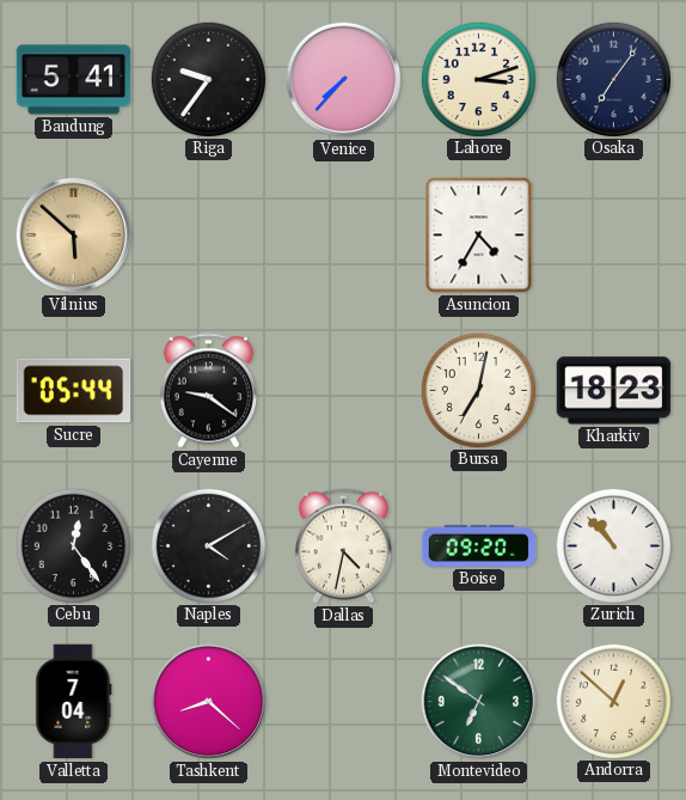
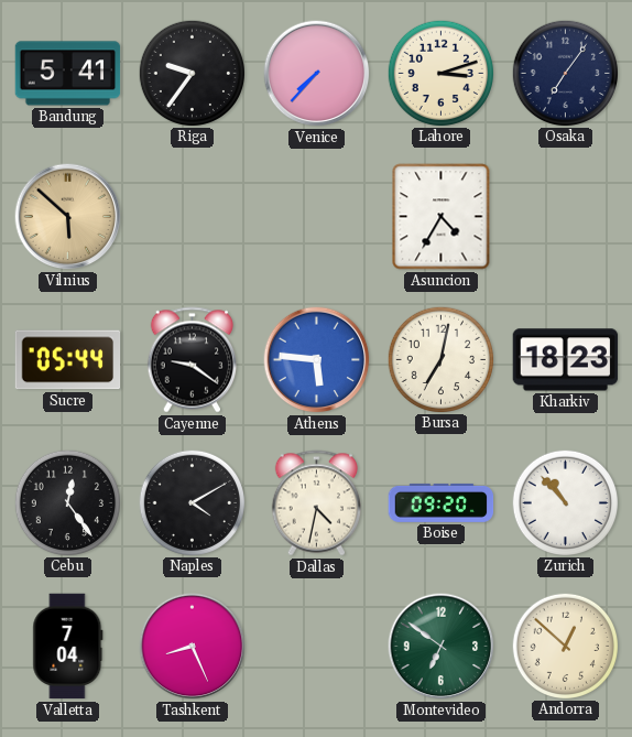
Athens: none -> 5:46 (317, 360)
Tashkent: 8:22 -> 8:26 (193, 647)
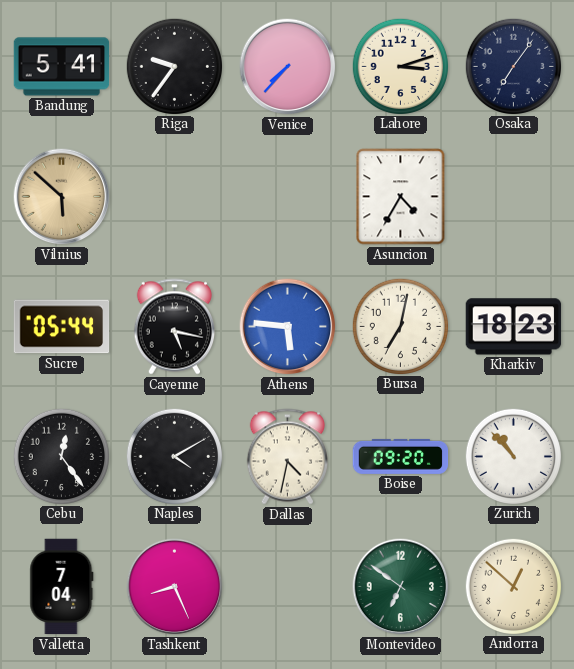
Cayenne: 9:21 -> 5:17 (174, 327)
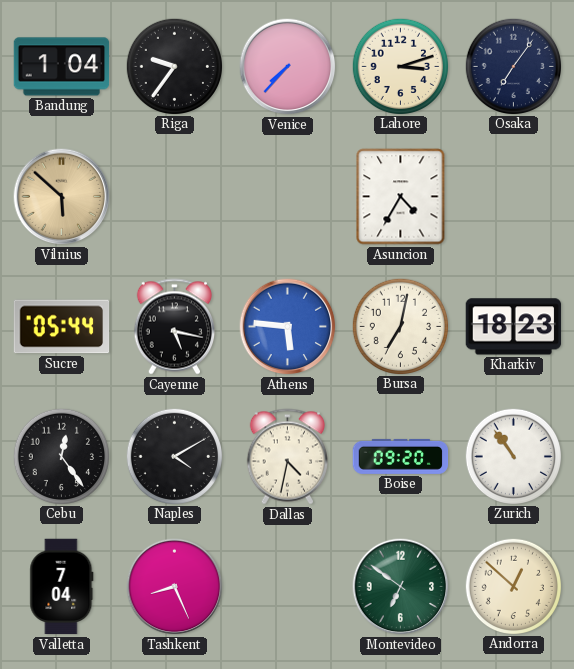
Bandung: 5:41 -> 1:04 (62, 67)
Zurich: 10:53 -> 10:54 (513, 456)
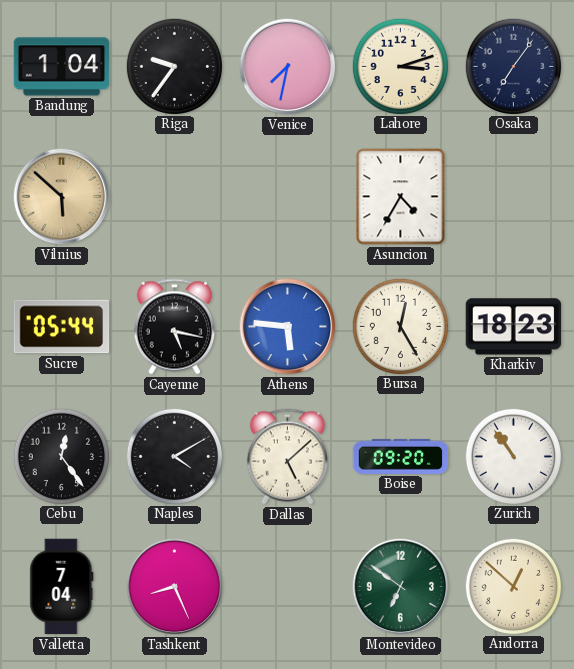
Venice: 7:37 -> 7:32 (288, 67)
Bursa: 7:02 -> 12:25 (400, 326)
Dallas: 4:32 -> 5:08 (287, 457)
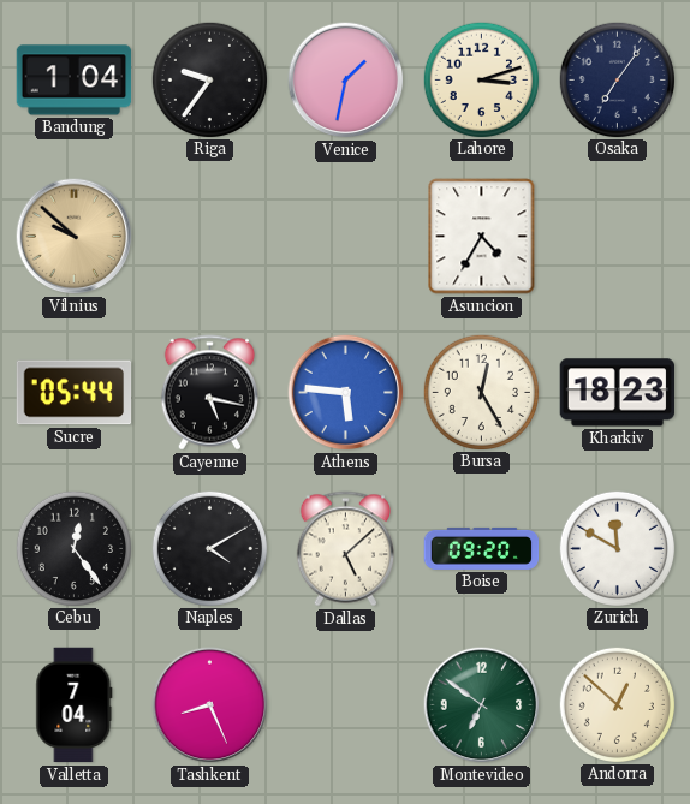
Venice: 7:32 -> 1:32 (346, 81)
Vilnius: 5:52 -> 9:52 (75, 237)
Zurich: 10:54 -> 11:50 (617, 548)
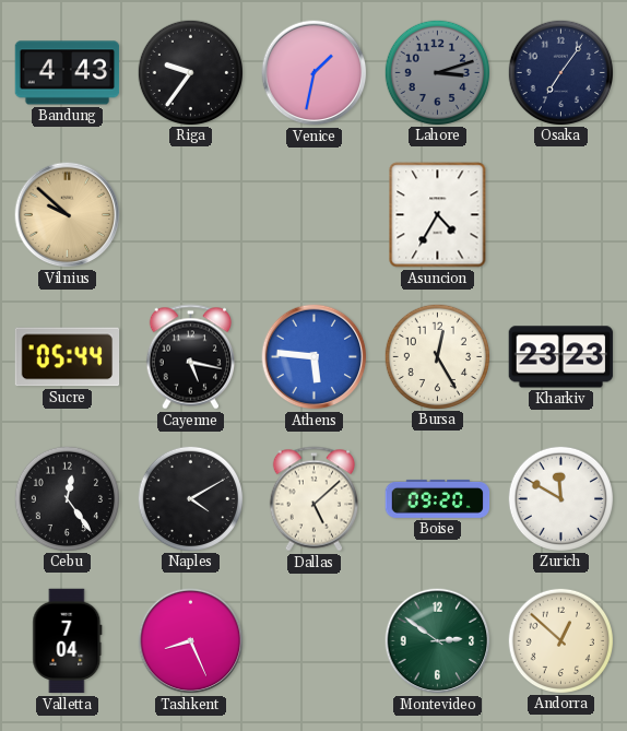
Bandung: 1:04 -> 4:43 (68, 73)
Lahore dial: cream -> grey (437, 72)
Kharkiv: 18:23 -> 23:23 (561, 357)
Montevideo: 6:51 -> 2:51 (438, 641)
